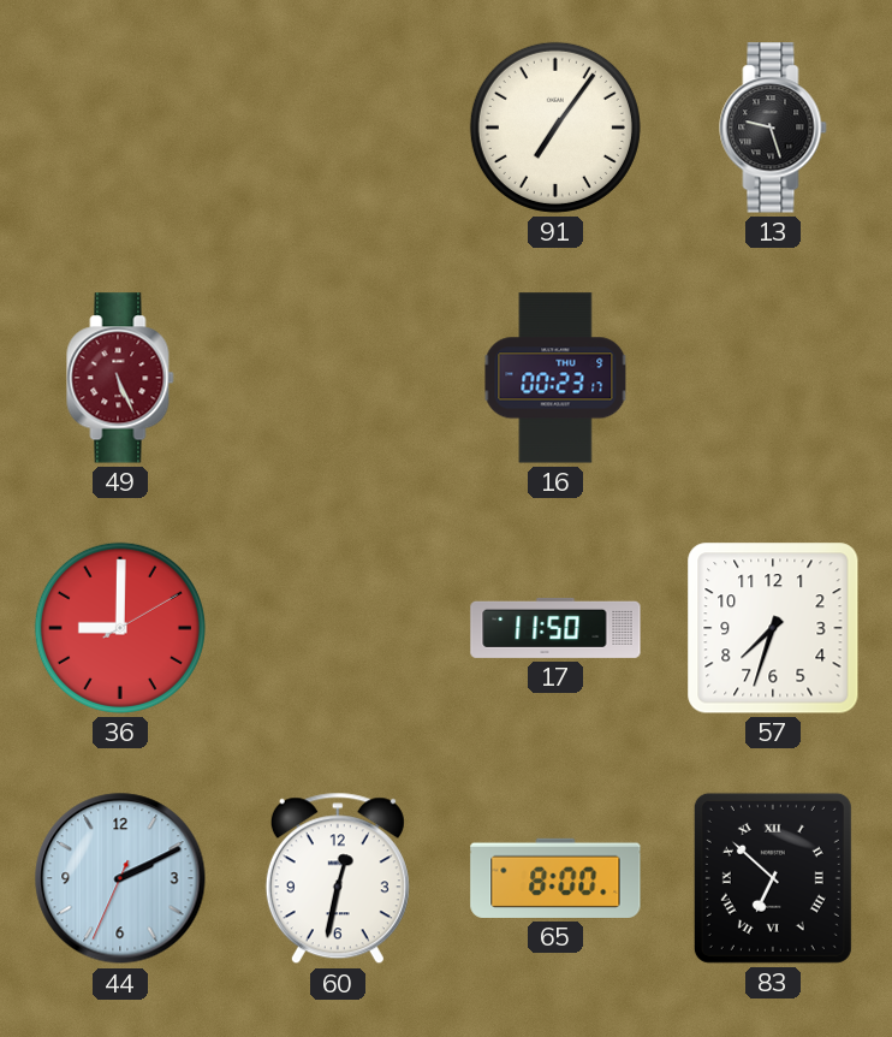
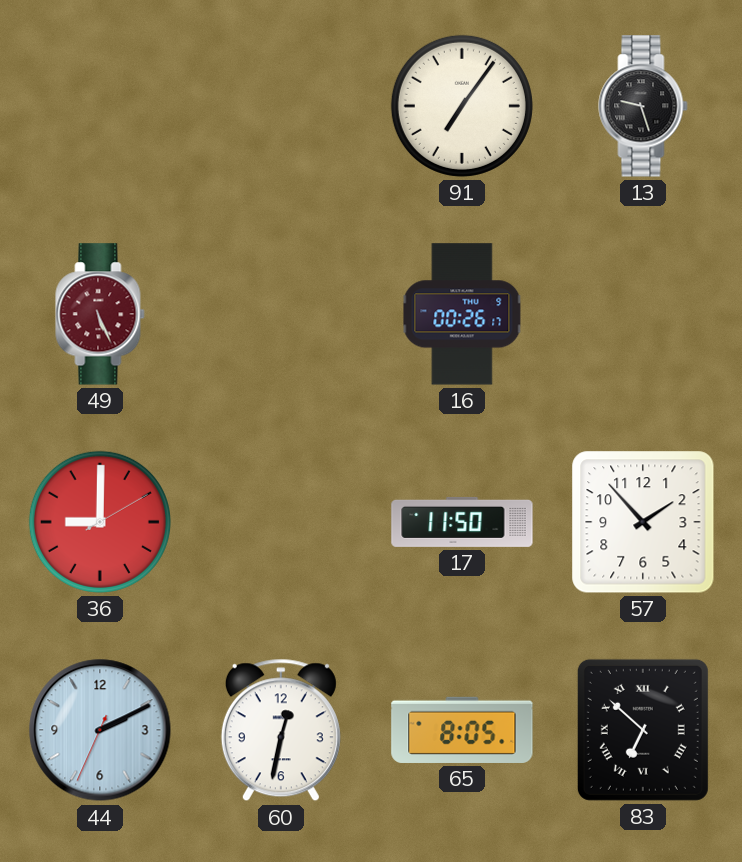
16: 00:23 -> 00:26 (462, 314)
57: 7:33 -> 1:53 (643, 522)
65: 8:00 -> 8:05 (462, 730)
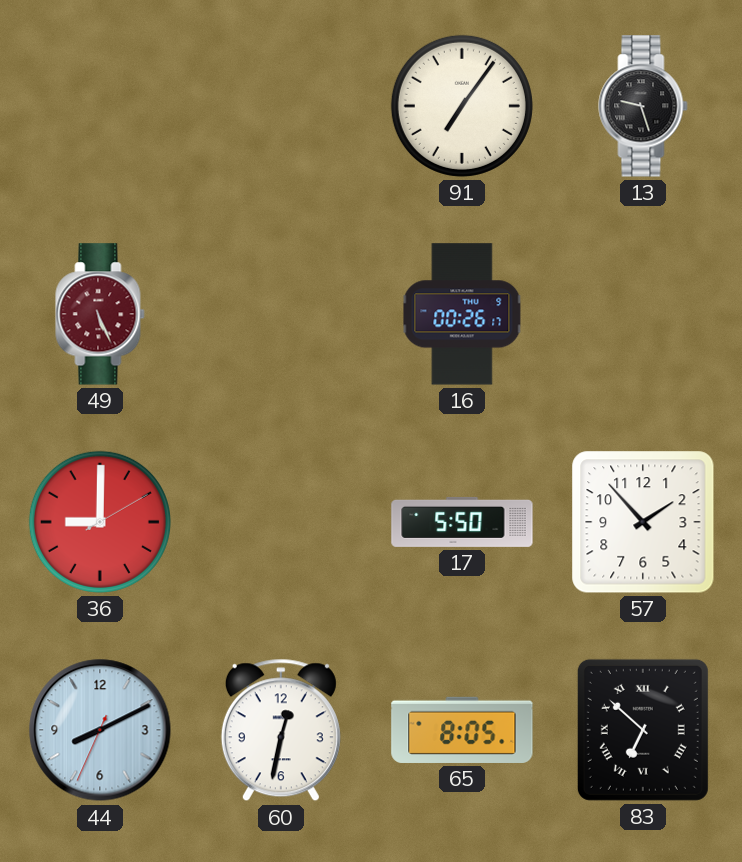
17: 11:50 -> 5:50 (462, 522)
44: 2:10 -> 8:10 (100, 730)
